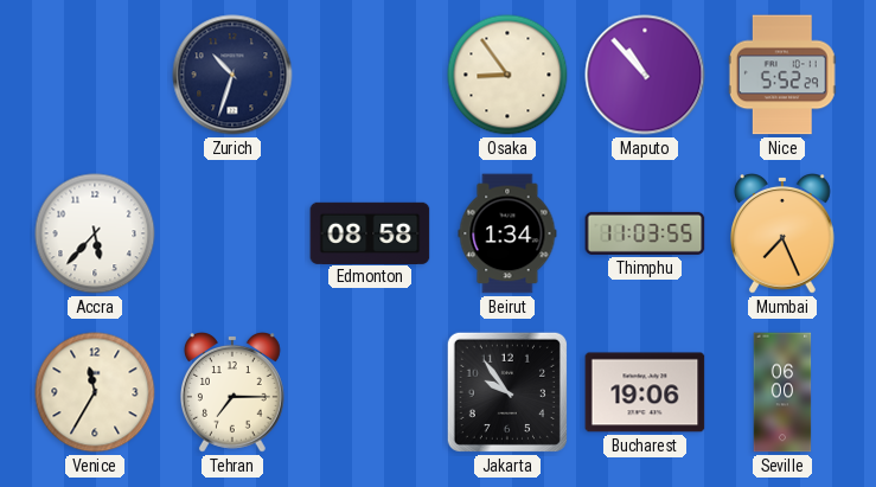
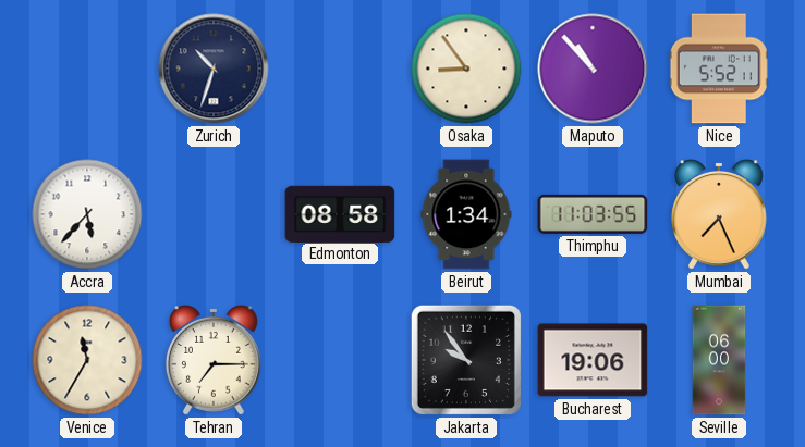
Nice: 5:52:29 -> 5:52:11 (719, 69)
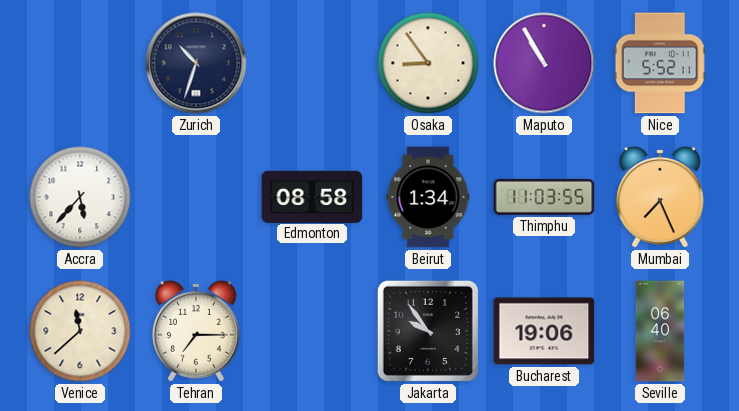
Maputo: 10:53 -> 10:55 (544, 63)
Venice: 11:35 -> 11:38 (80, 331)
Seville: 06:00 -> 06:40 (660, 331)
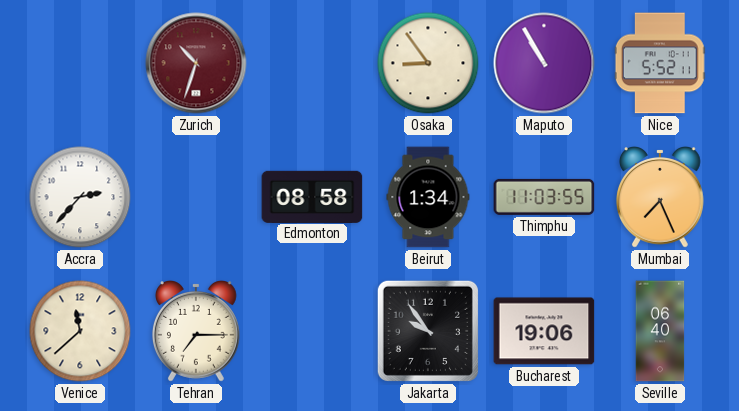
Zurich dial: navy -> burgundy (196, 63)
Accra: 5:37 -> 2:37 (80, 197)
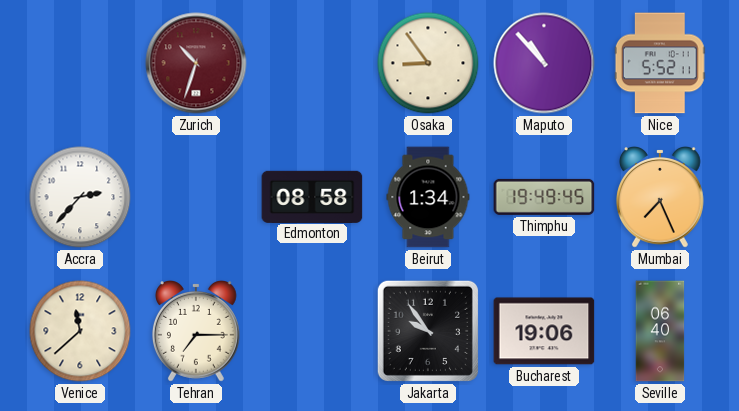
Maputo: 10:55 -> 10:53 (544, 63)
Thimphu: 11:03 -> 19:49 (544, 197)
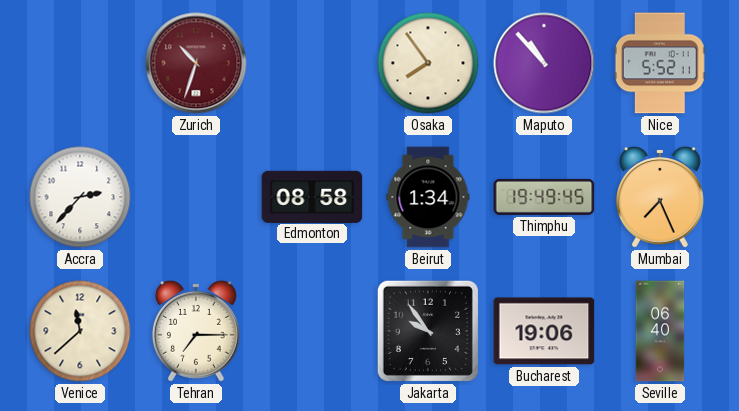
Osaka: 8:54 -> 7:54 (428, 63)
